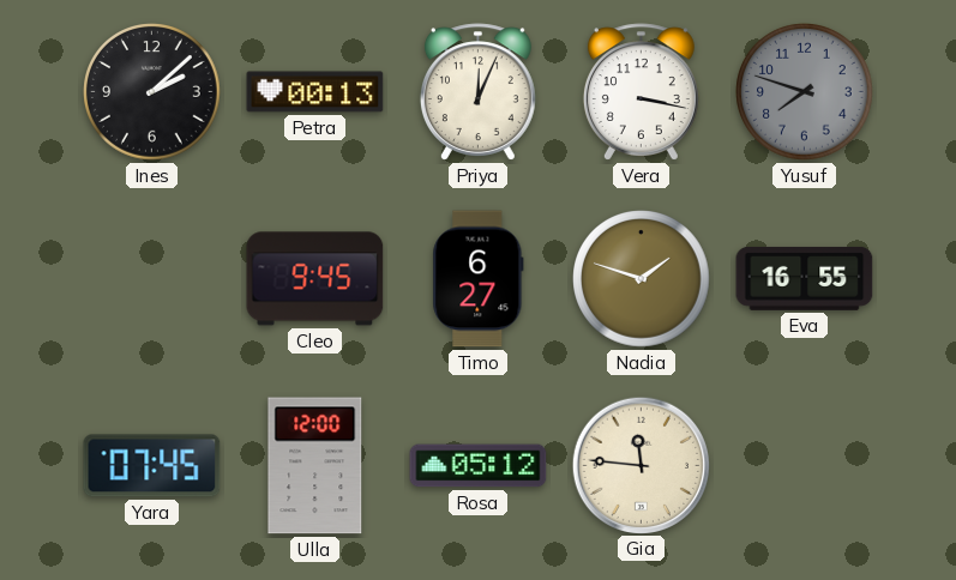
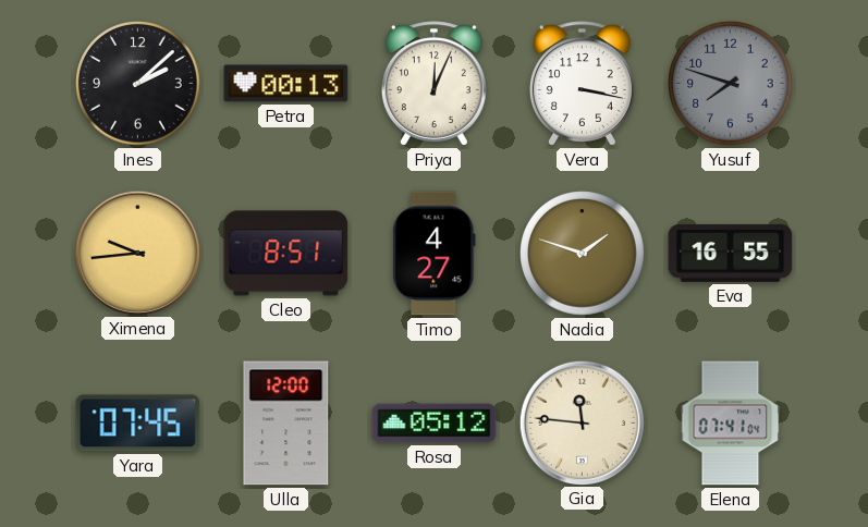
Ximena: none -> 9:44 (137, 253)
Cleo: 9:45 -> 8:51 (286, 254)
Timo: 6:27 -> 4:27 (435, 254)
Elena: none -> 07:41 (731, 424)
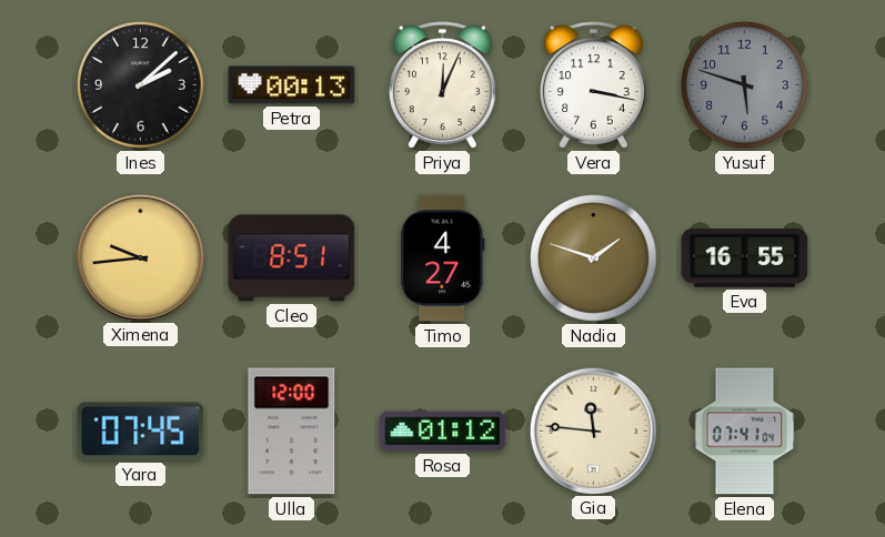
Yusuf: 7:48 -> 5:48 (745, 85)
Rosa: 05:12 -> 01:12 (443, 432)
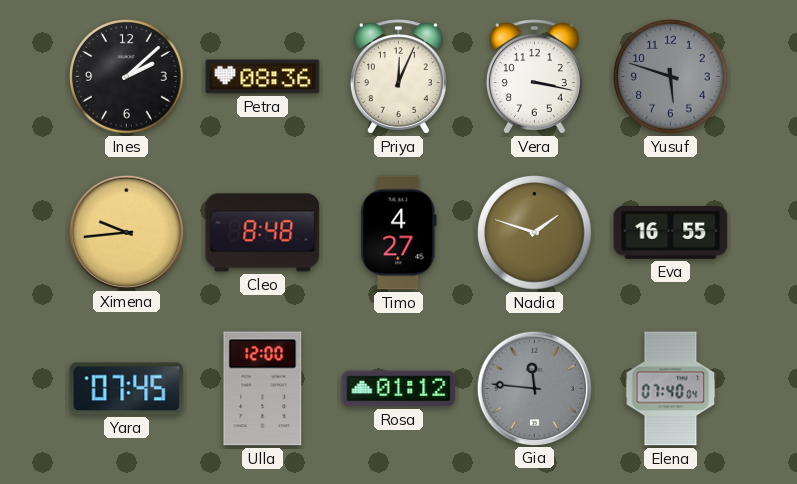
Petra: 00:13 -> 08:36 (263, 77)
Cleo: 8:51 -> 8:48 (263, 233)
Gia dial: cream -> grey (534, 388)
Elena: 07:41 -> 07:40 (671, 389)
